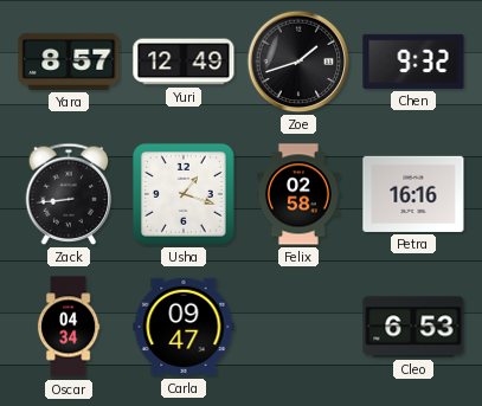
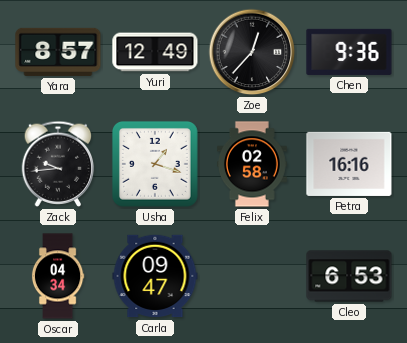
Zoe: 1:42 -> 12:37 (252, 52)
Chen: 9:32 -> 9:36 (349, 52)
Zack: 8:44 -> 9:44 (58, 164)
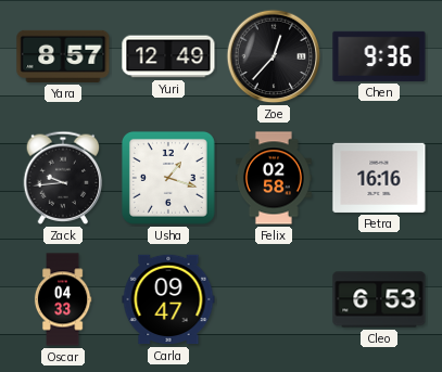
Oscar: 04:34 -> 04:33 (63, 299)
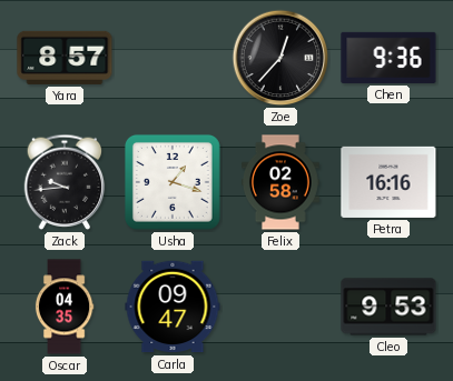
Yuri: 12:49 -> none (168, 56)
Oscar: 04:33 -> 04:35 (65, 307)
Cleo: 6:53 -> 9:53 (388, 307)
